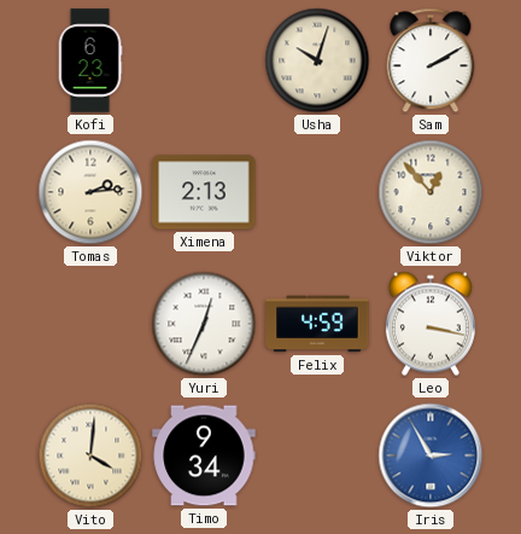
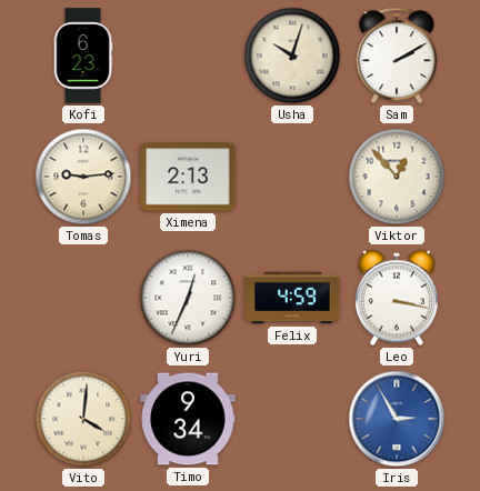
Tomas: 2:14 -> 9:14 (83, 177)
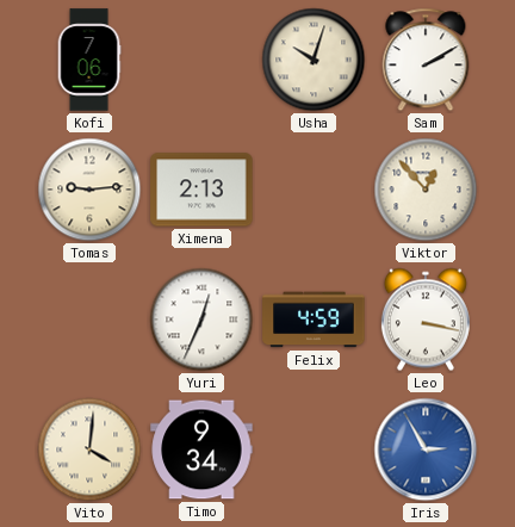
Kofi: 6:23 -> 7:06 (89, 60)
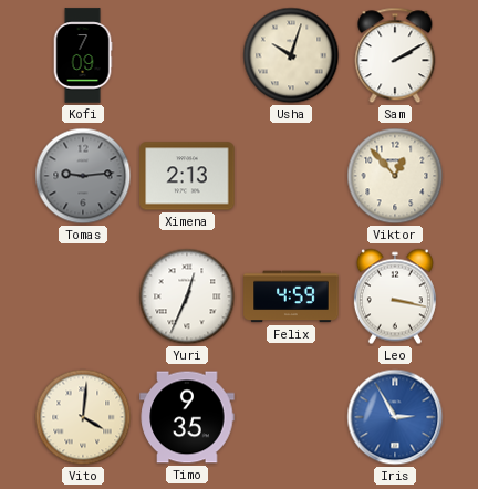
Kofi: 7:06 -> 7:09 (83, 55)
Tomas dial: cream -> grey (83, 176)
Timo: 9:34 -> 9:35 (187, 417)
